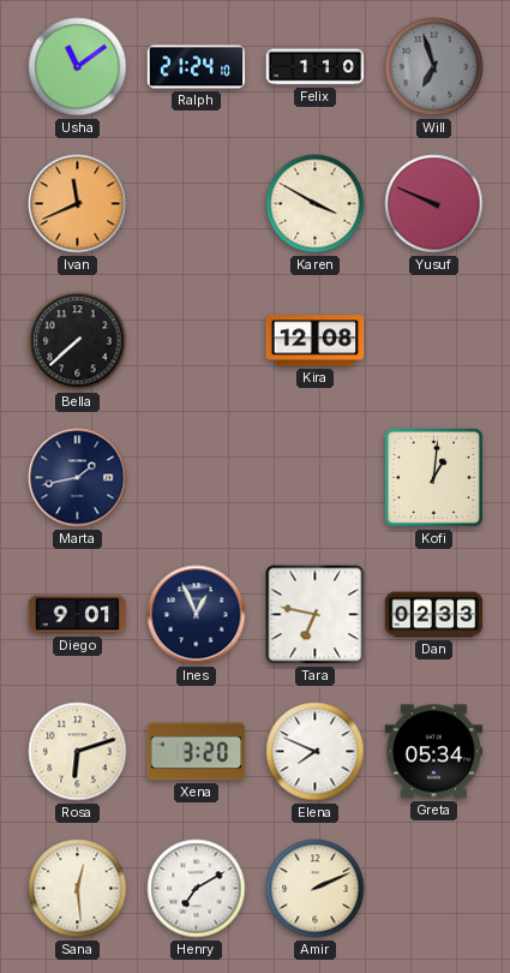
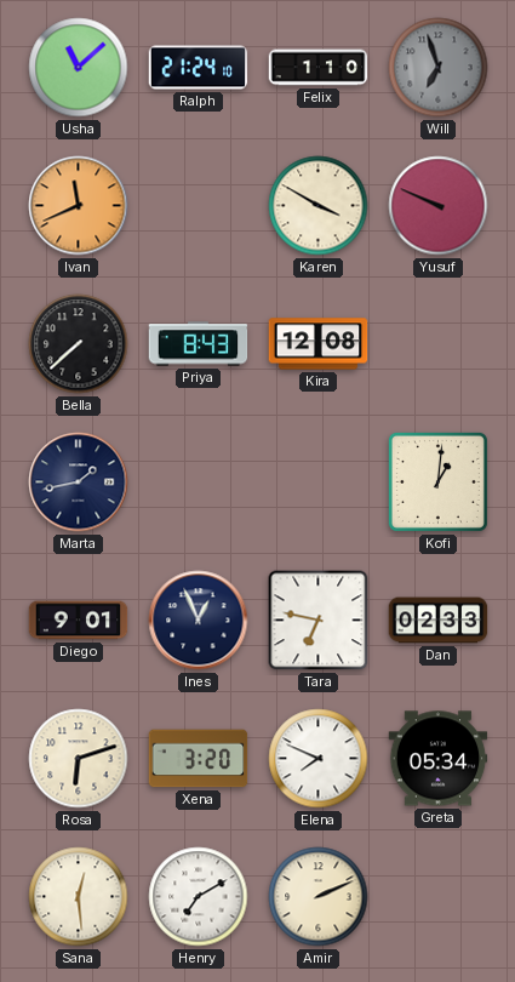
Usha: 11:09 -> 11:08 (79, 68)
Priya: none -> 8:43 (199, 344)
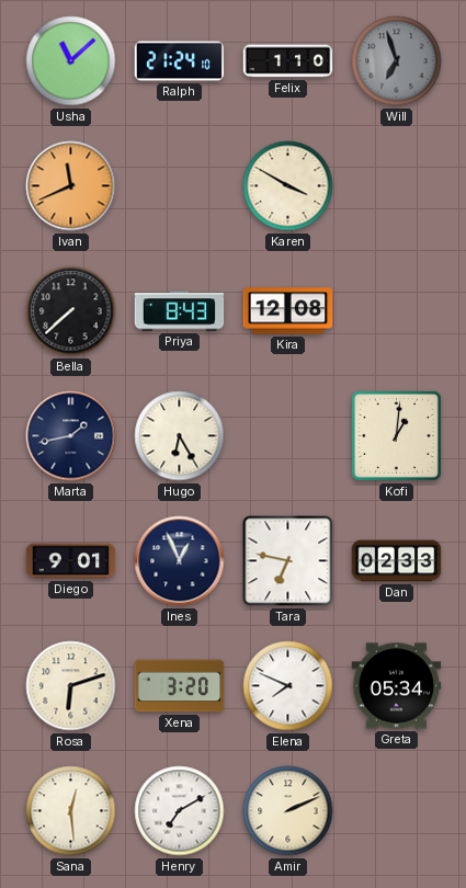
Yusuf: 9:49 -> none (439, 206)
Hugo: none -> 6:25 (180, 436)
